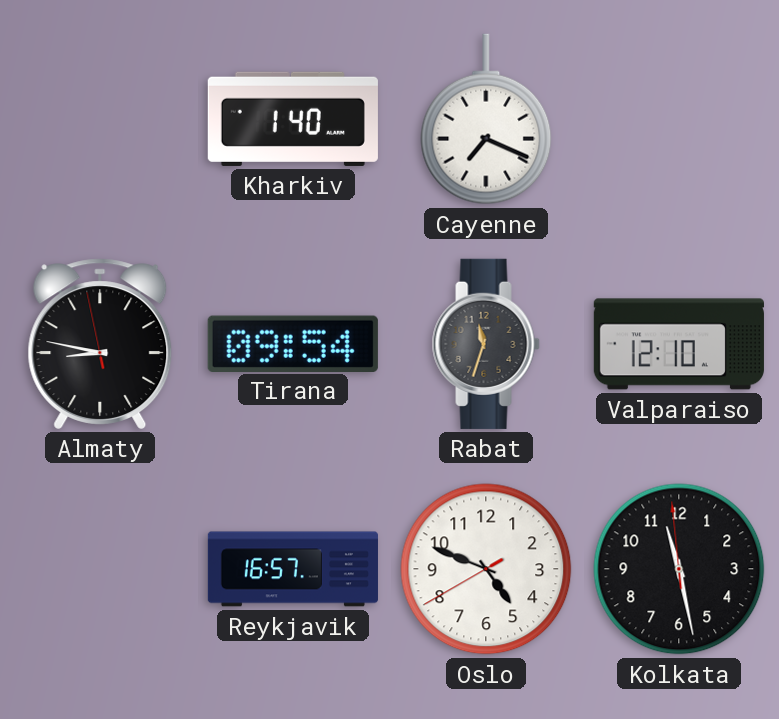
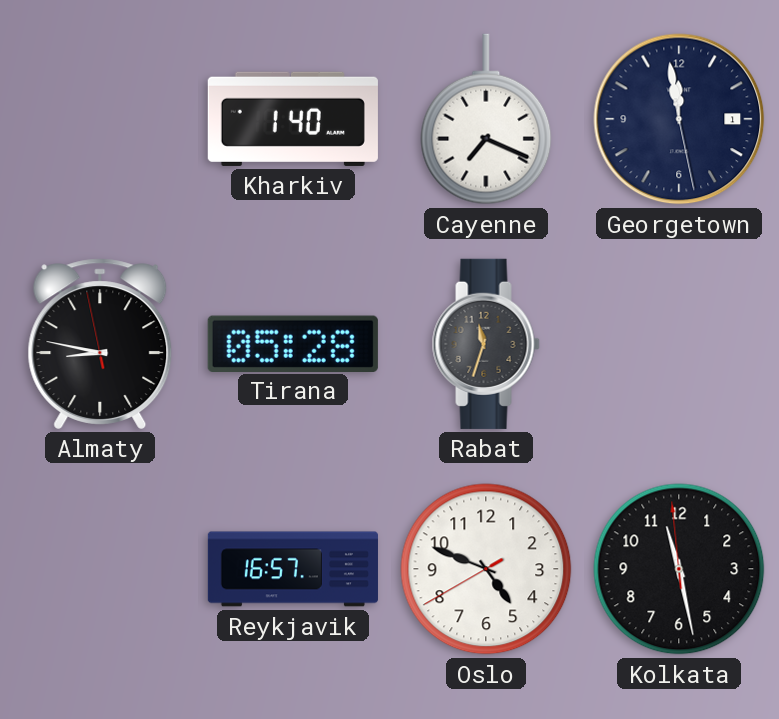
Georgetown: none -> 11:58 (679, 119)
Tirana: 09:54 -> 05:28 (293, 343)
Valparaiso: 12:10 -> none (679, 344)
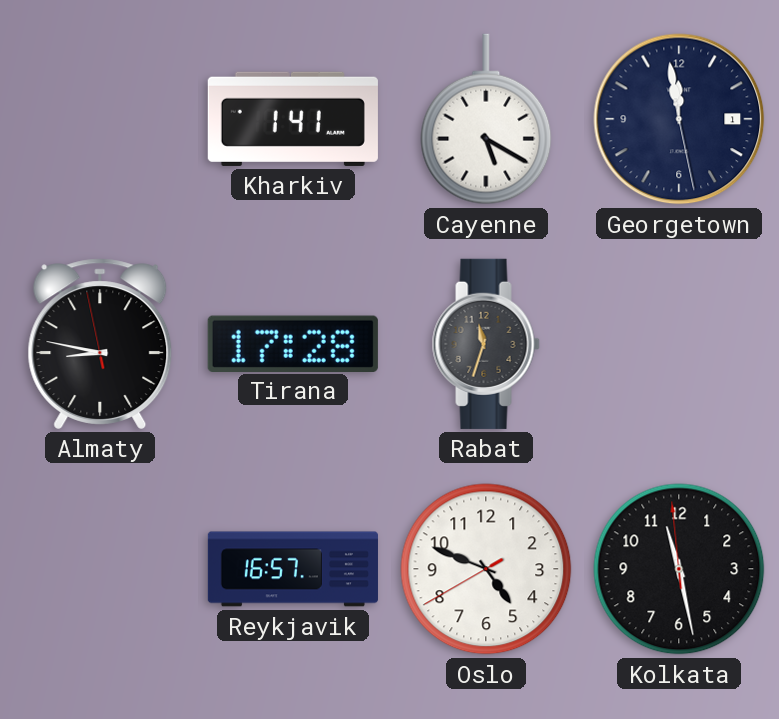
Kharkiv: 1:40 -> 1:41 (293, 119)
Cayenne: 7:19 -> 5:20 (486, 119)
Tirana: 05:28 -> 17:28 (293, 343)
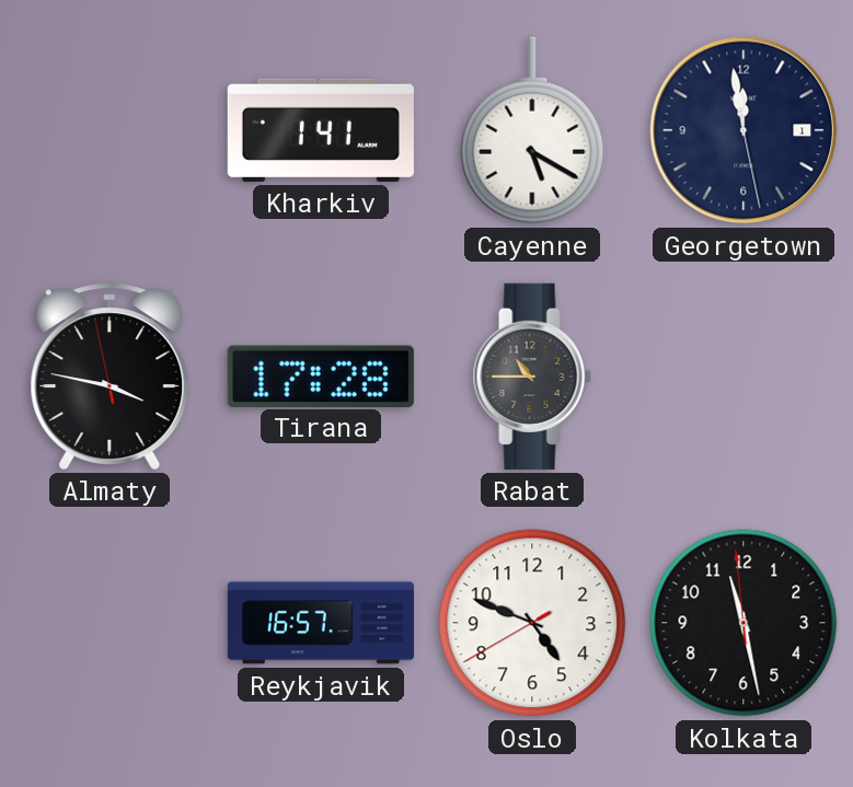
Almaty: 8:46 -> 3:46 (109, 377)
Rabat: 11:33 -> 10:45 (532, 377)
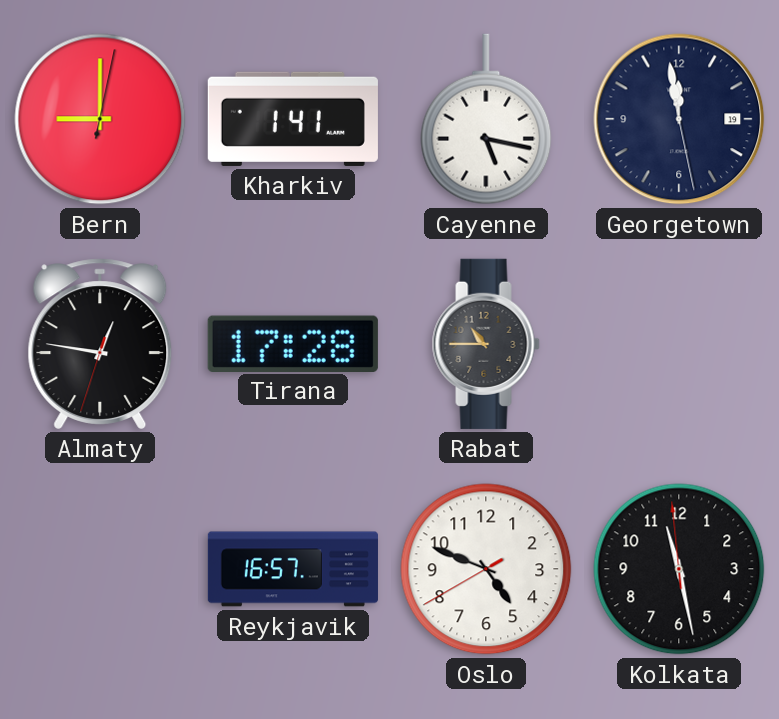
Bern: none -> 9:00 (100, 119)
Cayenne: 5:20 -> 5:17 (486, 119)
Georgetown date: 1 -> 19 (679, 119)
Almaty: 3:46 -> 12:46 (100, 344)
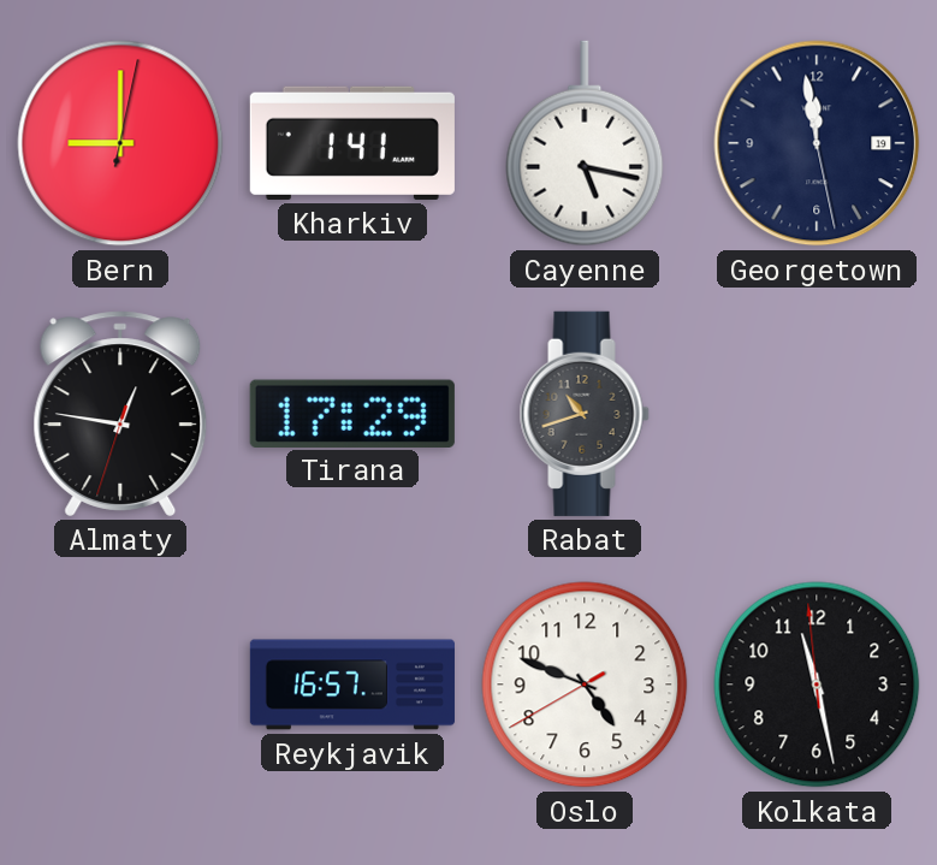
Tirana: 17:28 -> 17:29 (352, 413)
Rabat: 10:45 -> 10:42 (585, 414)
